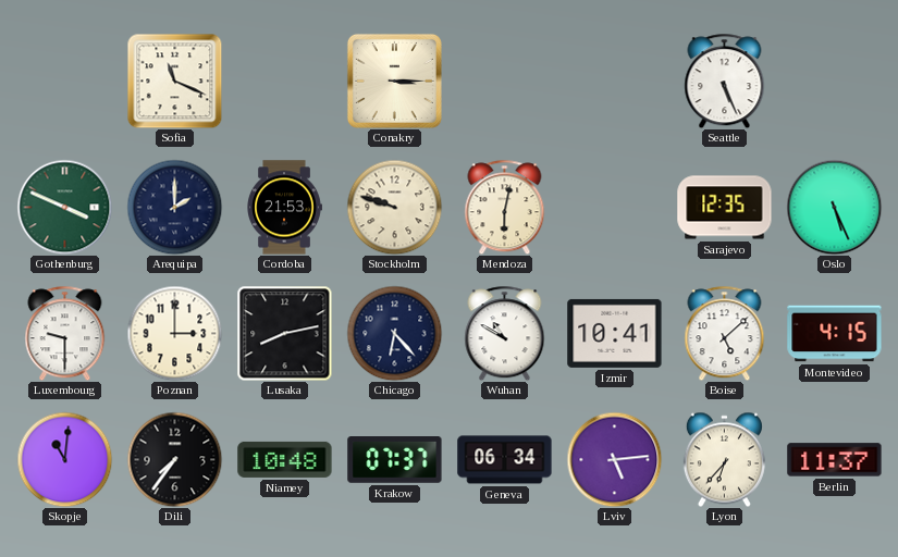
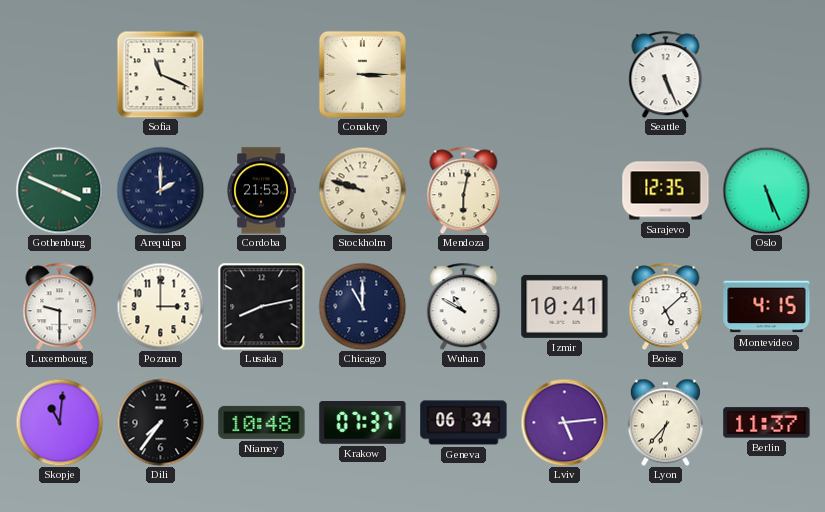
Chicago: 6:23 -> 11:00 (362, 306)
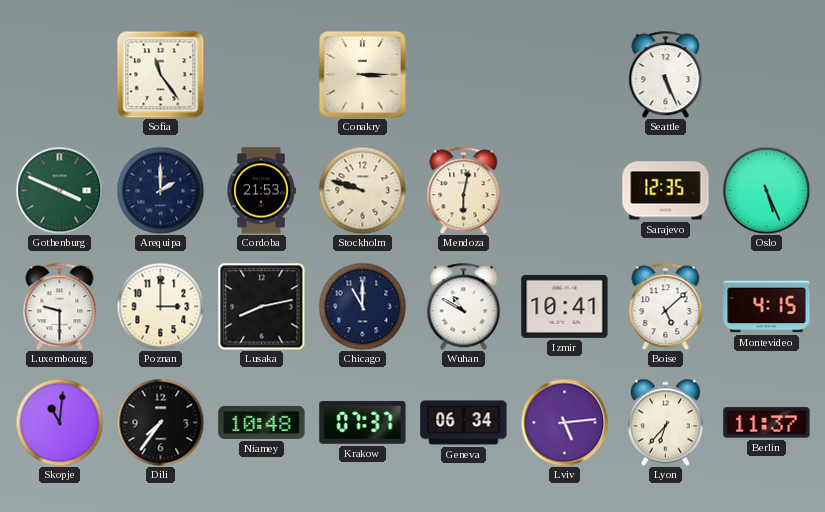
Sofia: 11:19 -> 11:24 (160, 74)
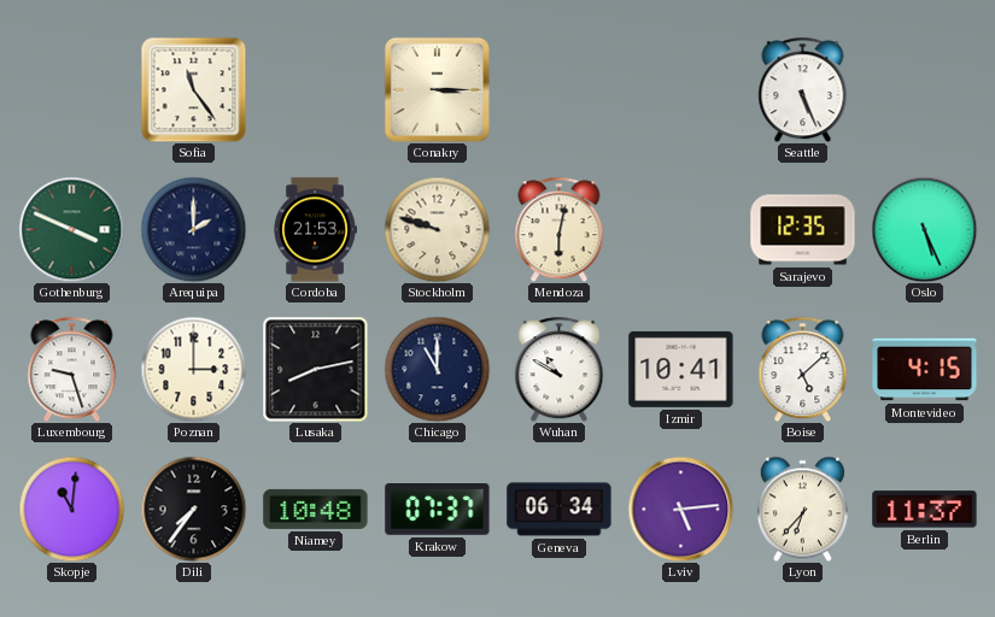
Luxembourg: 9:30 -> 9:27 (72, 369)
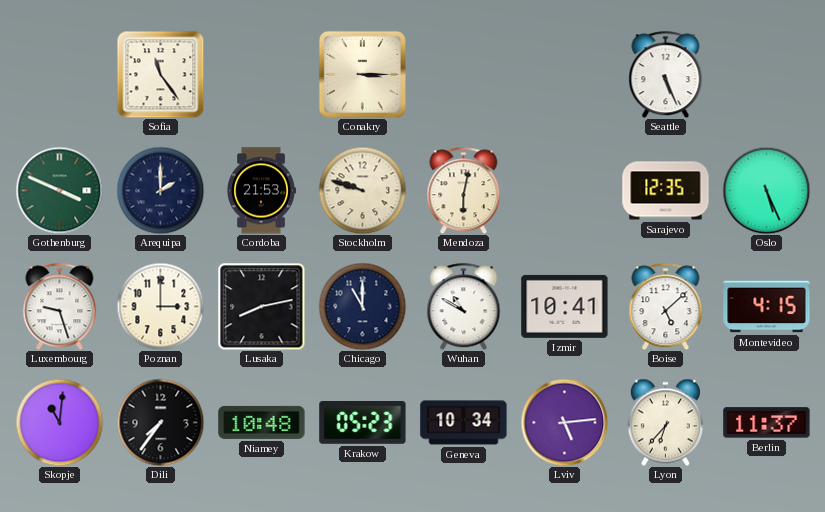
Krakow: 07:37 -> 05:23 (363, 423)
Geneva: 06:34 -> 10:34 (464, 423)
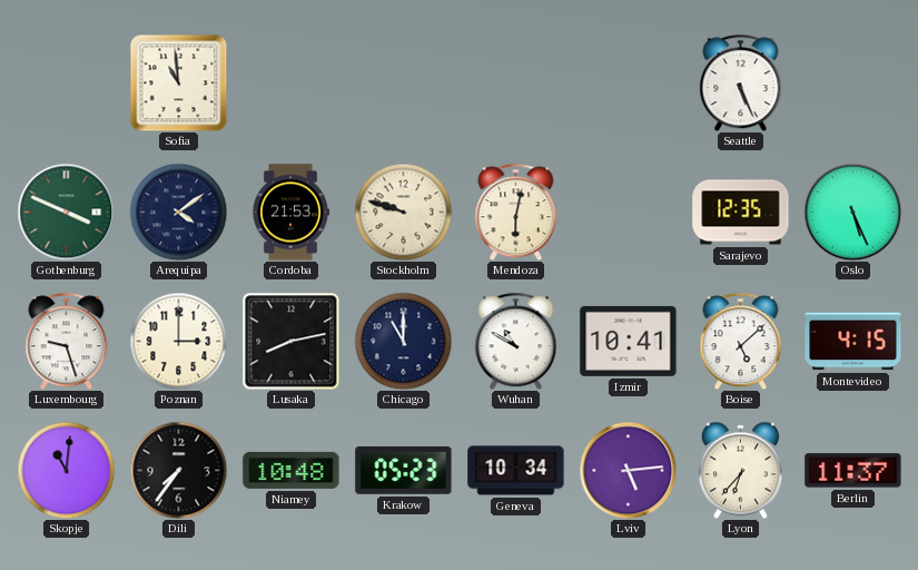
Sofia: 11:24 -> 10:59 (178, 82)
Conakry: 3:15 -> none (362, 74)
Arequipa: 2:00 -> 4:09 (178, 212)
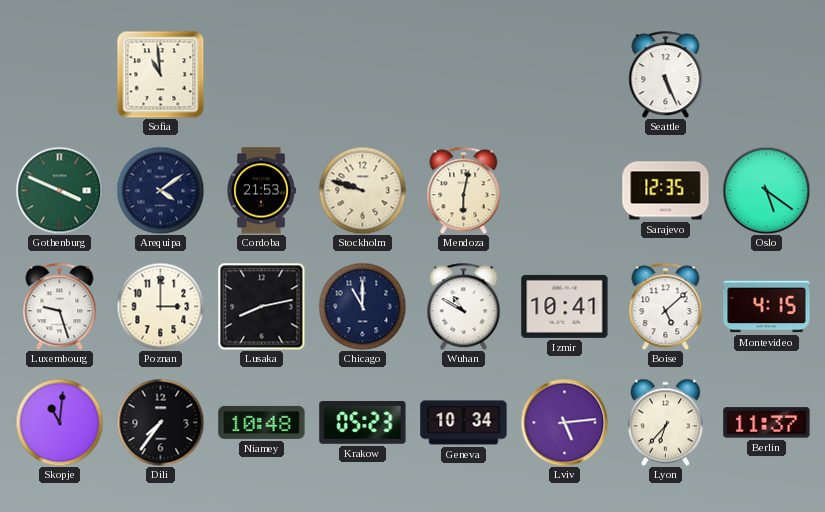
Oslo: 5:26 -> 5:21 (766, 190)
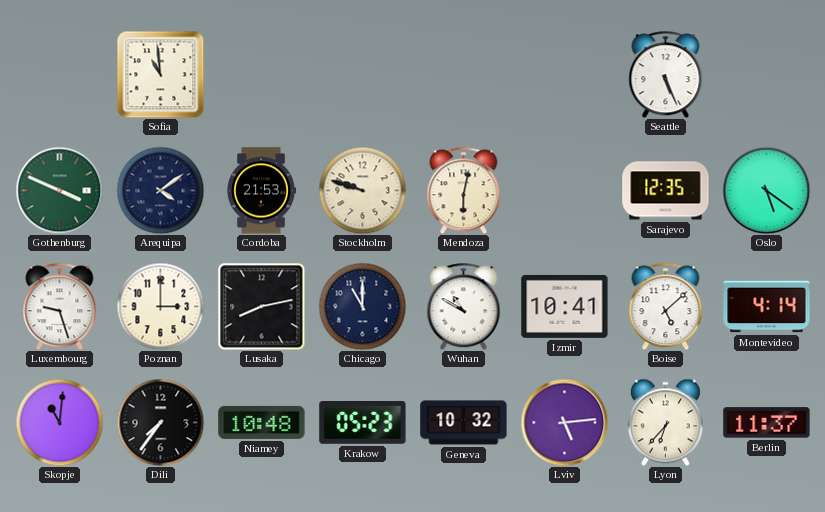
Montevideo: 4:15 -> 4:14 (767, 307)
Geneva: 10:34 -> 10:32 (464, 423)
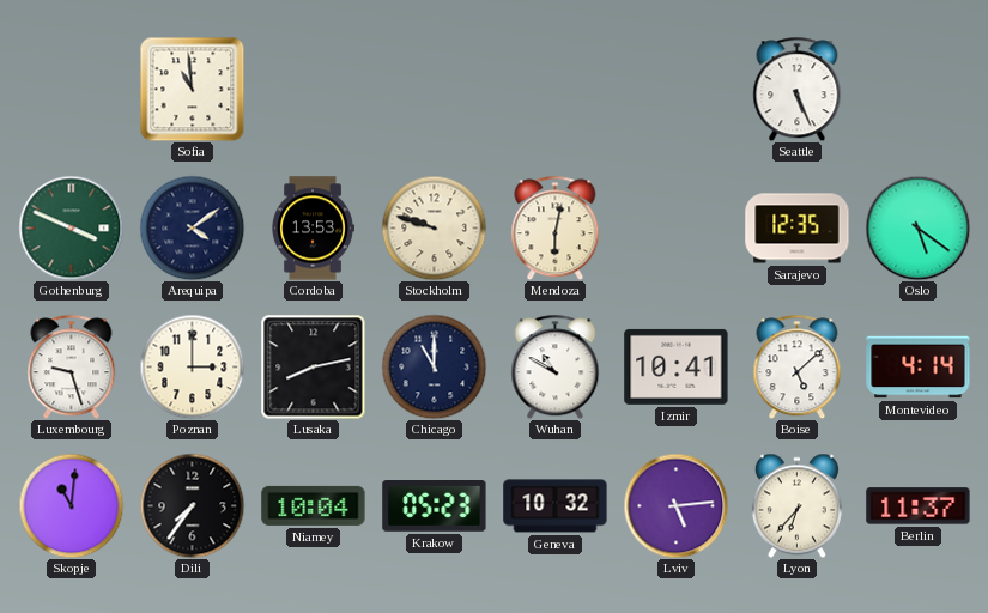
Cordoba: 21:53 -> 13:53 (313, 229)
Niamey: 10:48 -> 10:04 (314, 505)
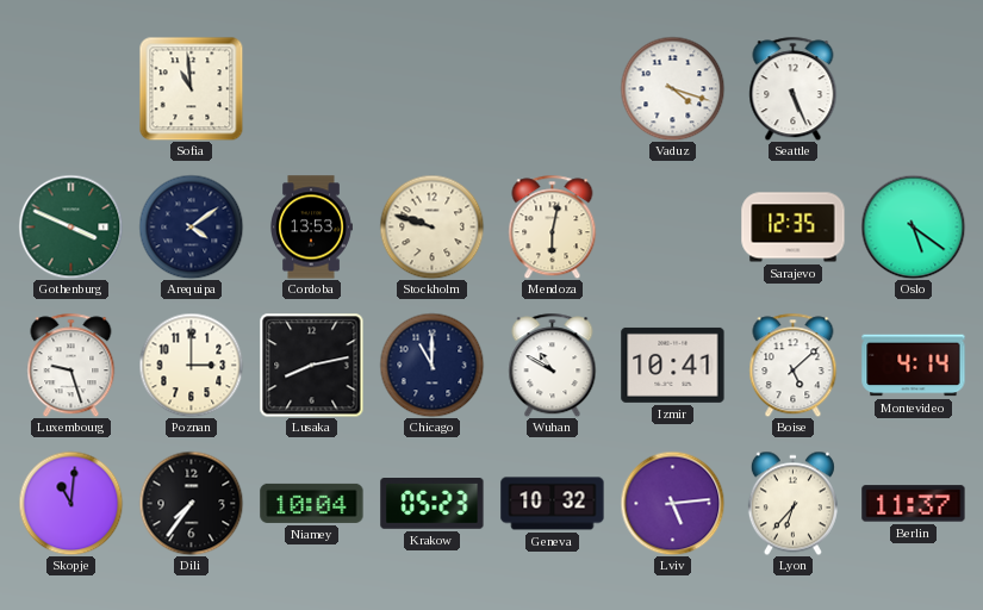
Vaduz: none -> 4:18 (672, 88)
